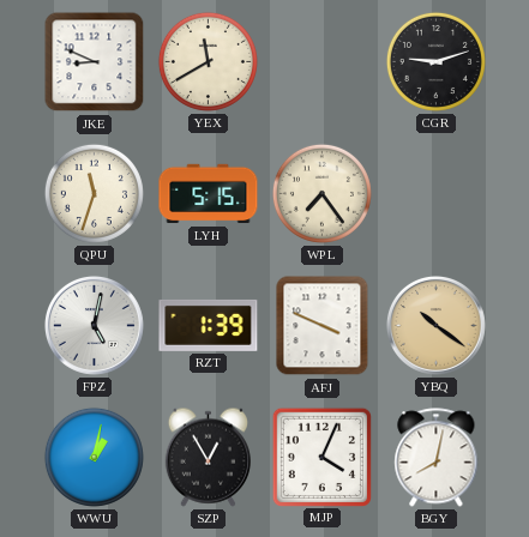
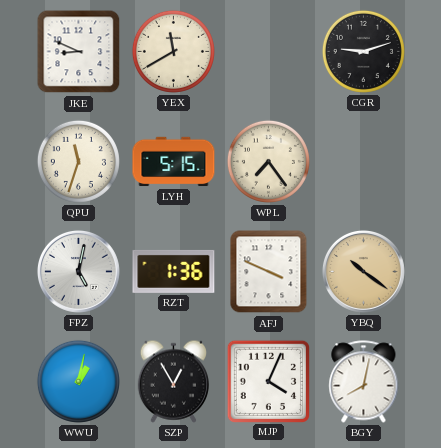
RZT: 1:39 -> 1:36 (174, 271)
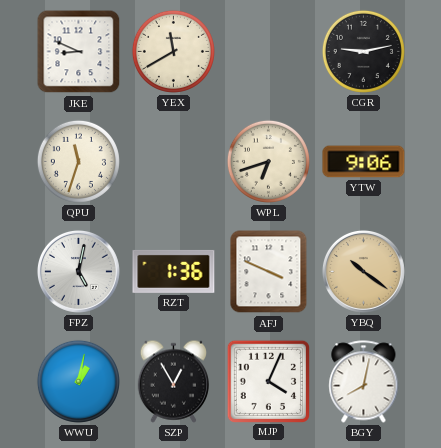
CGR: 9:12 -> 9:13 (363, 51)
LYH: 5:15 -> none (174, 162)
WPL: 7:24 -> 6:42 (268, 161)
YTW: none -> 9:06 (364, 162)
